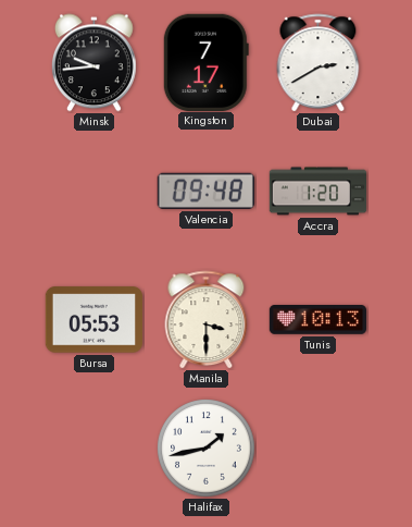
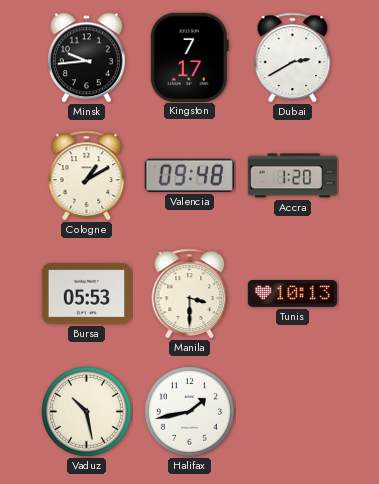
Cologne: none -> 1:10 (87, 175)
Vaduz: none -> 10:28 (87, 412)
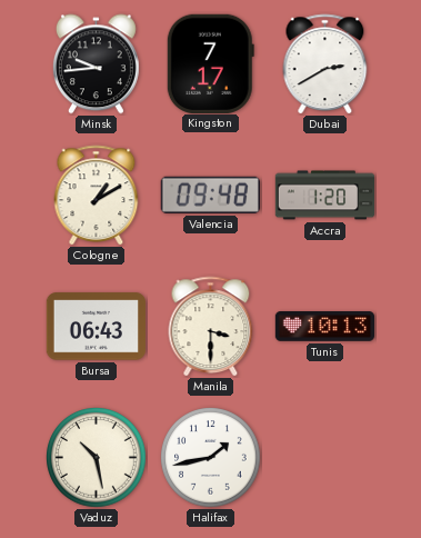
Bursa: 05:53 -> 06:43 (96, 327)
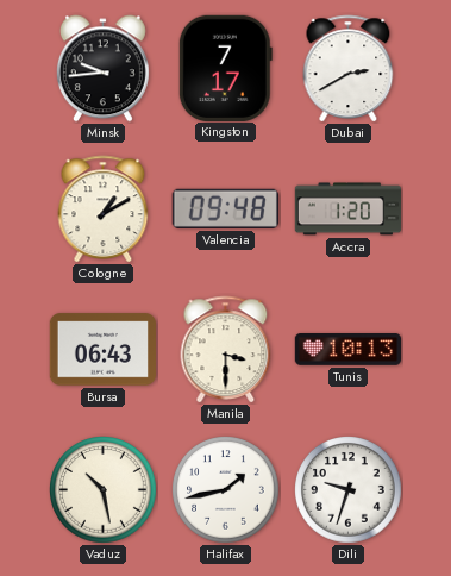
Dili: none -> 9:33 (349, 490)
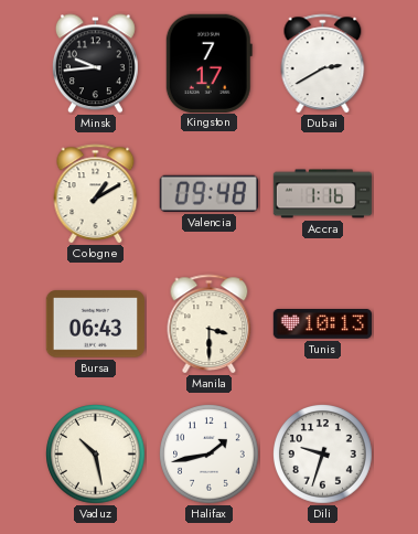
Accra: 1:20 -> 1:16 (323, 194)
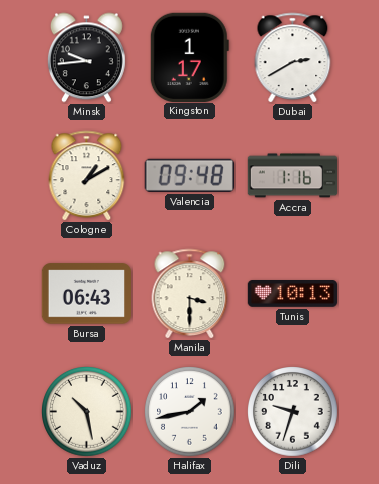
Kingston: 7:17 -> 1:17 (189, 57)
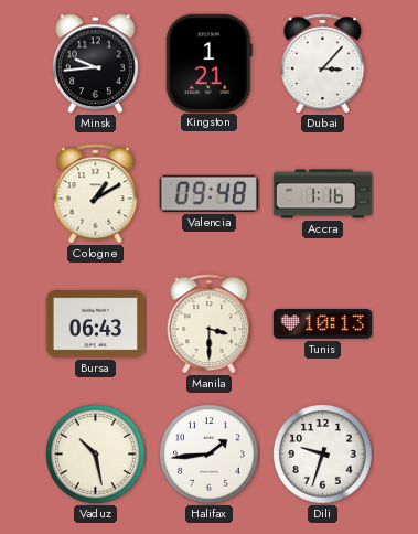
Kingston: 1:17 -> 1:21 (208, 63)
Dubai: 2:40 -> 3:07 (323, 63)
Halifax: 1:43 -> 1:44 (210, 455)
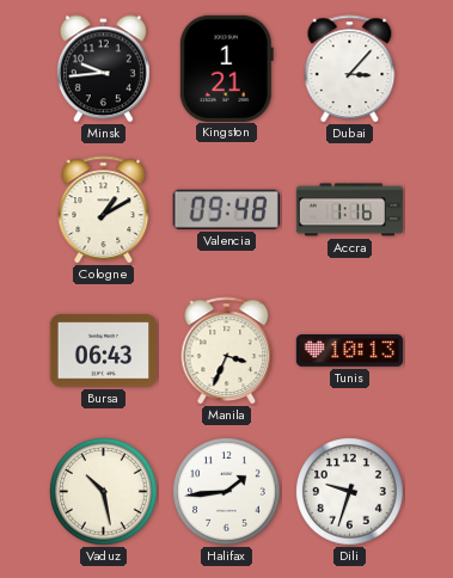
Manila: 3:30 -> 3:34 (227, 350)
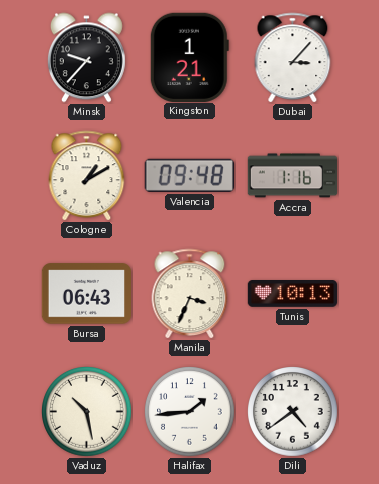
Minsk: 9:44 -> 9:37 (86, 58)
Dili: 9:33 -> 4:39 (293, 412)
